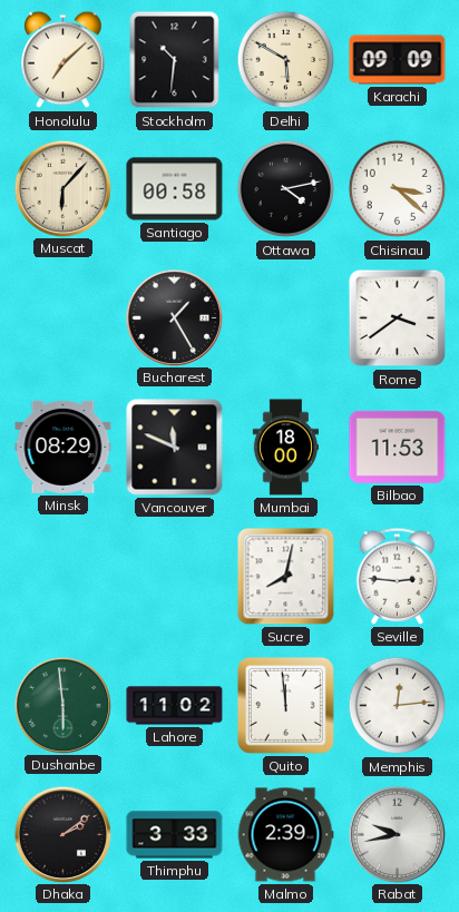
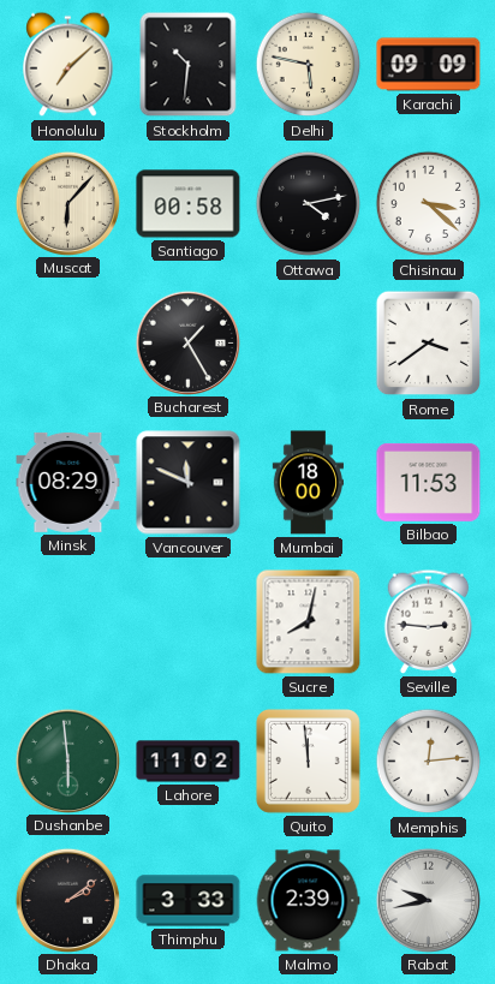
Delhi: 5:50 -> 5:47 (309, 65)
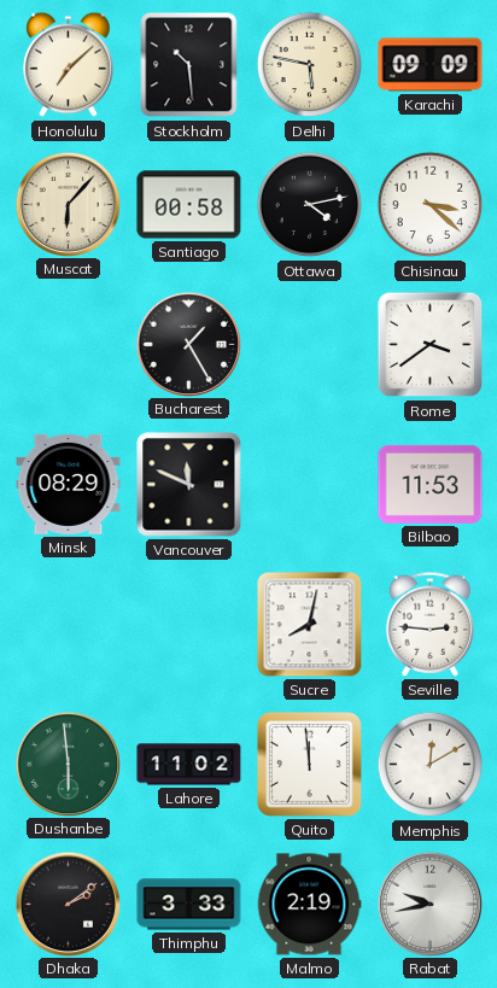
Stockholm: 10:31 -> 10:29 (189, 65)
Mumbai: 18:00 -> none (308, 483)
Memphis: 12:14 -> 12:10 (431, 765)
Malmo: 2:39 -> 2:19 (309, 905)
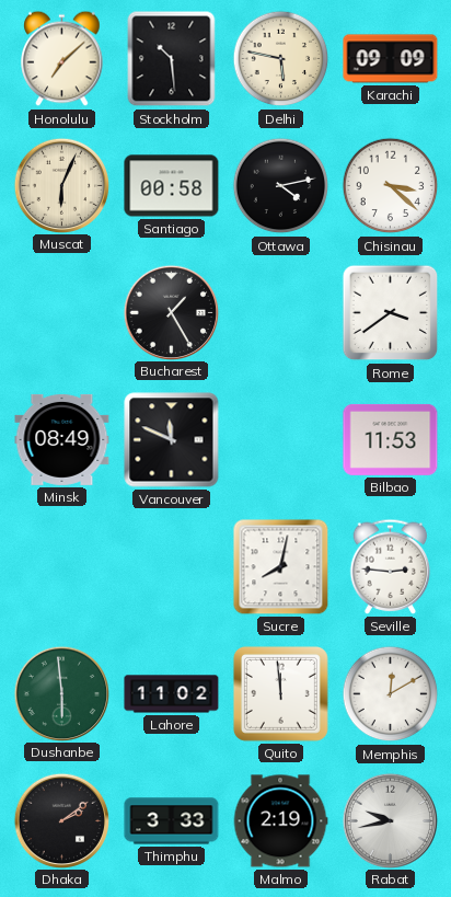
Muscat: 6:07 -> 6:04 (61, 185)
Minsk: 08:29 -> 08:49 (62, 439)
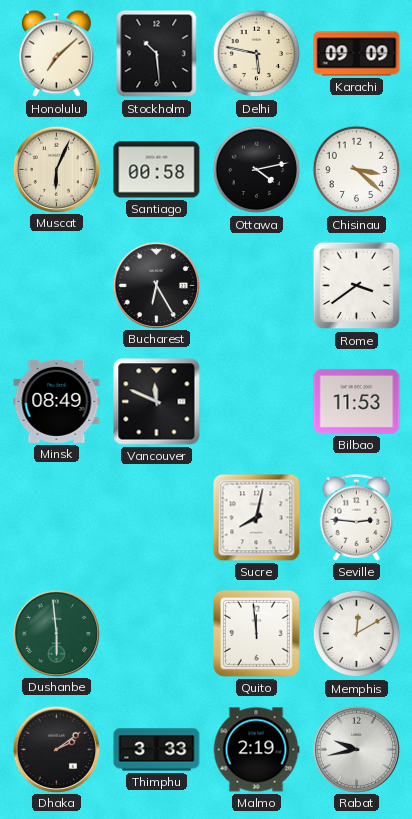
Bucharest: 1:25 -> 6:25 (156, 285)
Lahore: 11:02 -> none (172, 694)
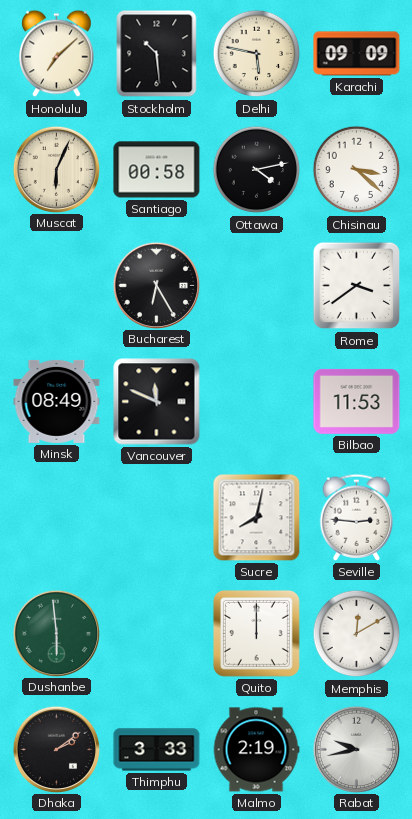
Quito: 11:59 -> 12:00 (256, 633)
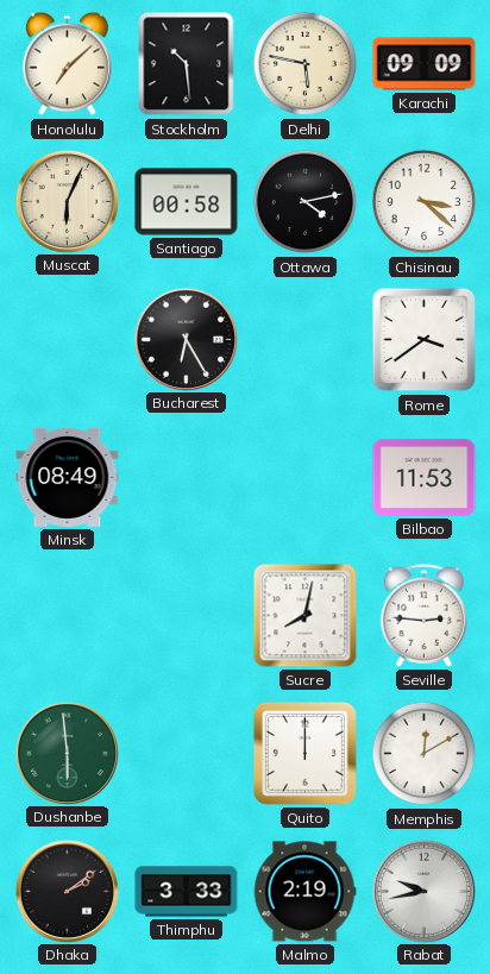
Vancouver: 11:49 -> none (157, 402)
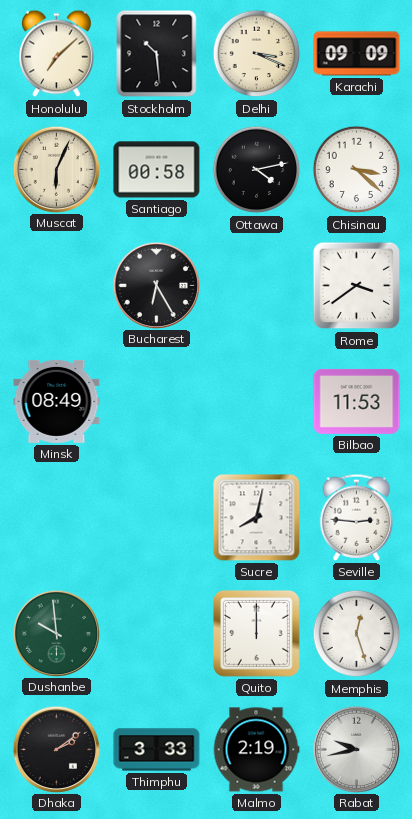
Delhi: 5:47 -> 3:19 (257, 54)
Dushanbe: 5:59 -> 9:59 (56, 633)
Memphis: 12:10 -> 12:27 (357, 634)
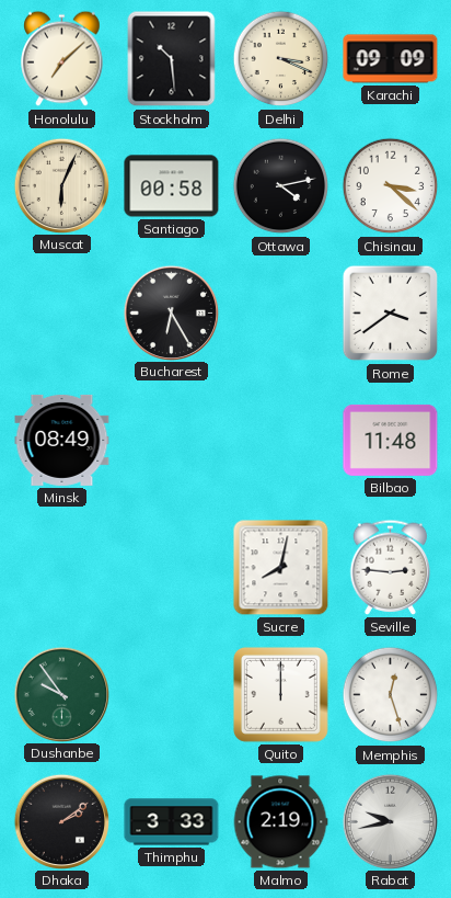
Bilbao: 11:53 -> 11:48 (391, 440)
Dushanbe: 9:59 -> 9:54 (61, 694)
